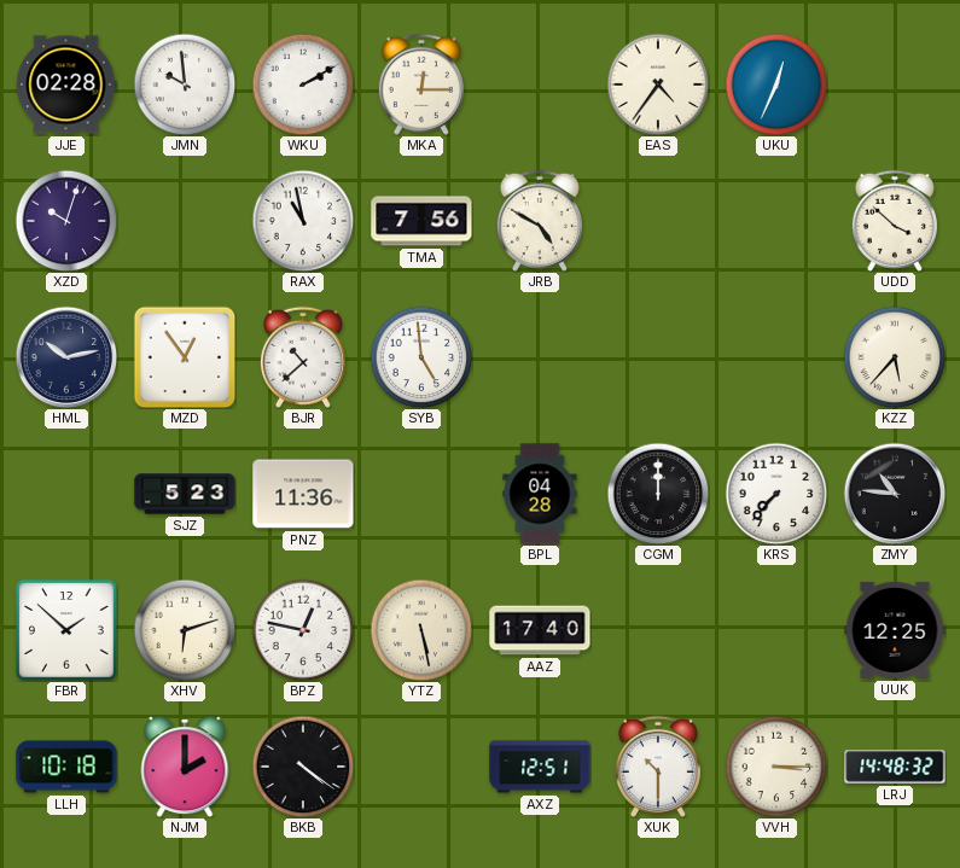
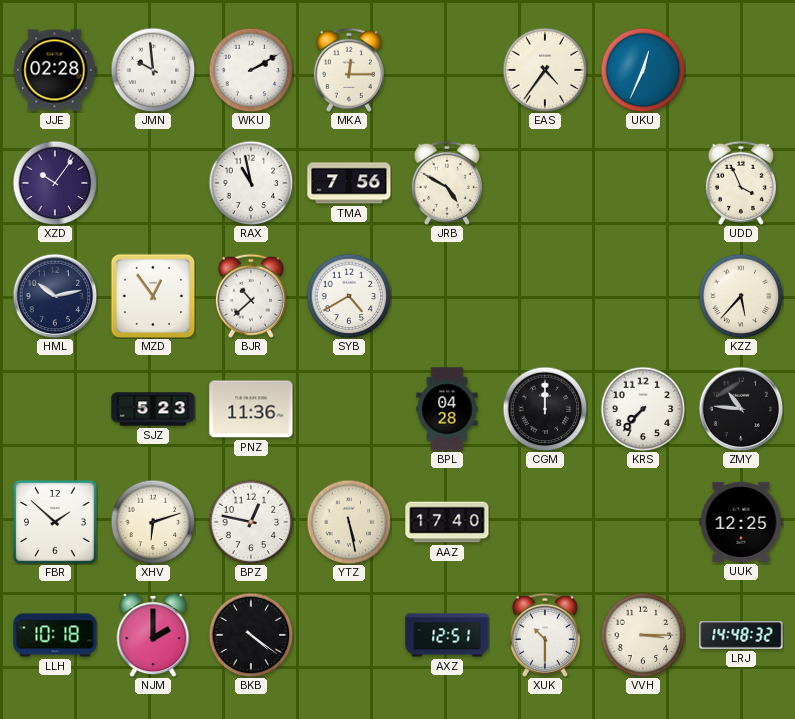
XZD: 10:03 -> 10:06 (55, 183)
UDD: 3:52 -> 3:56 (741, 183)
SYB: 4:59 -> 4:40 (349, 296)
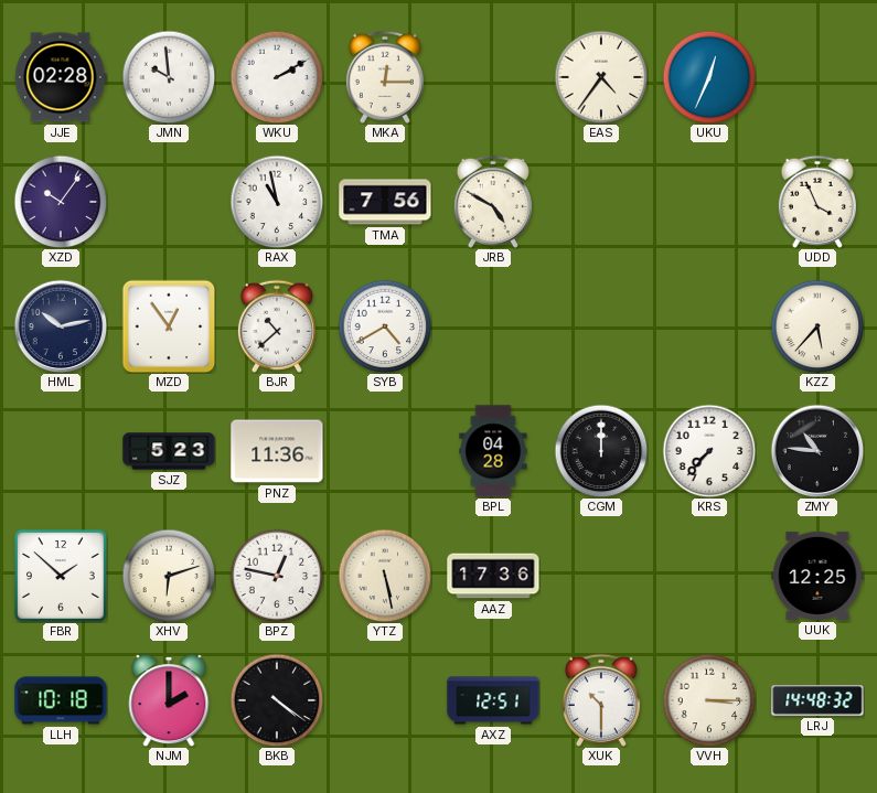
AAZ: 17:40 -> 17:36 (493, 576)
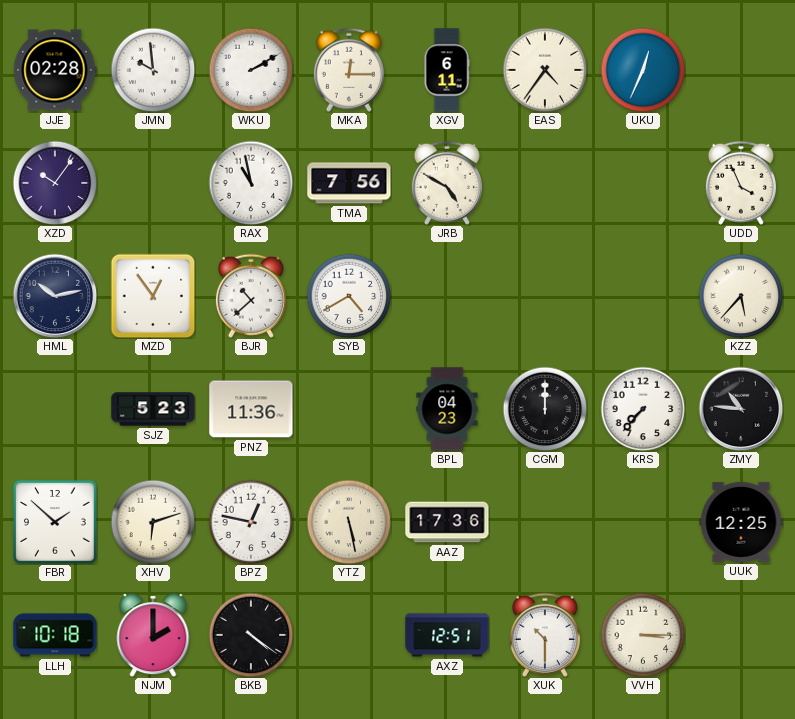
XGV: none -> 6:11 (447, 70)
BPL: 04:28 -> 04:23 (447, 409)
LRJ: 14:48 -> none (817, 700)
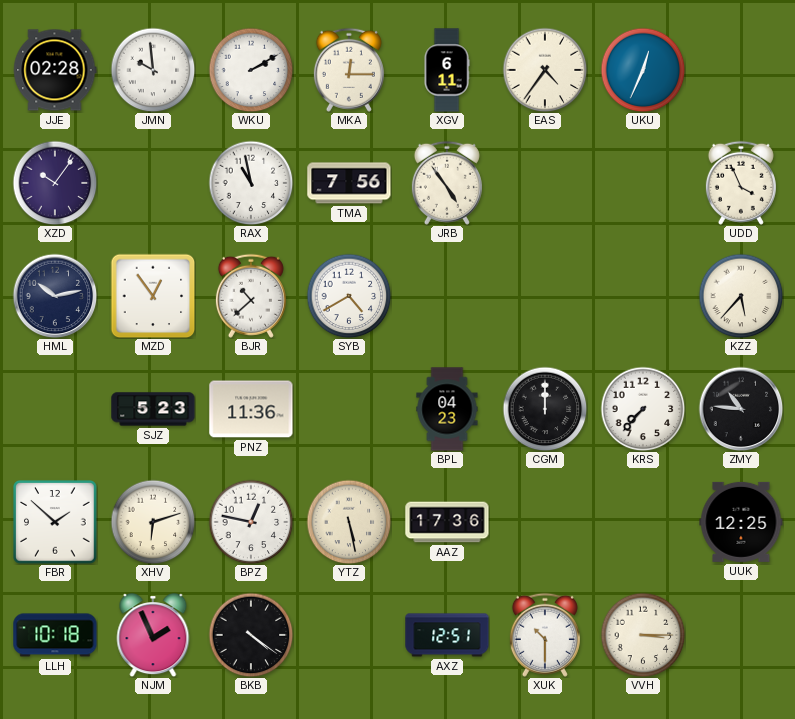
JRB: 4:50 -> 4:54 (447, 183)
NJM: 2:00 -> 1:56 (153, 635)
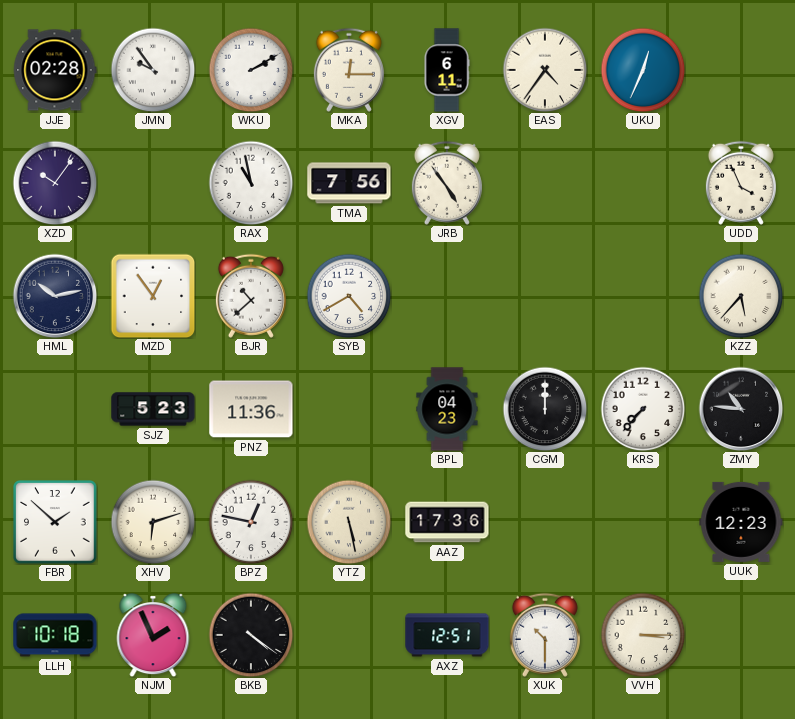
JMN: 9:59 -> 9:54 (153, 70)
UUK: 12:25 -> 12:23 (741, 522)
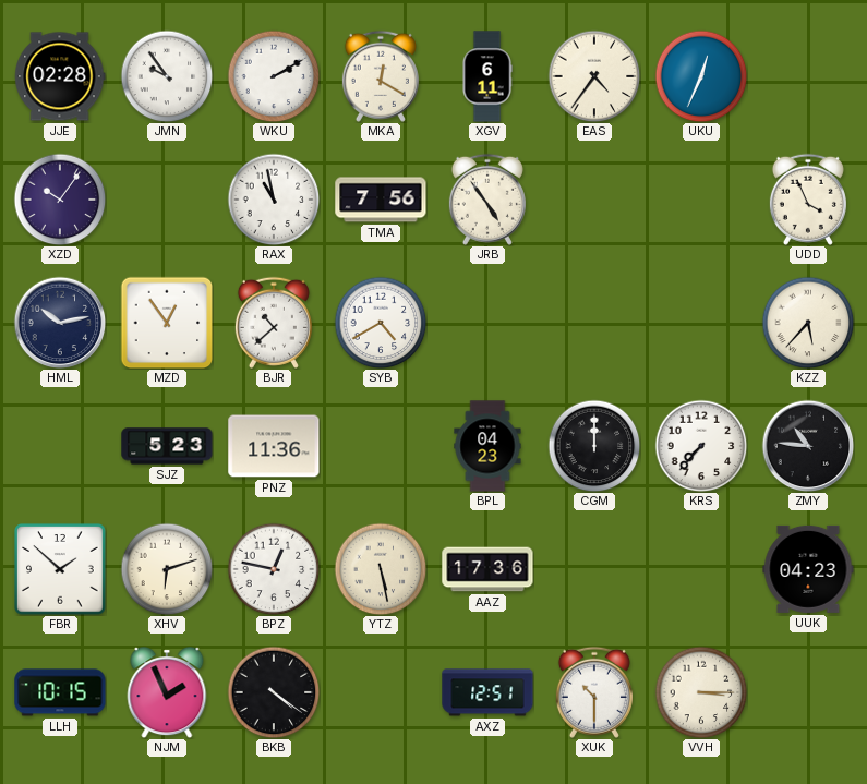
MKA: 12:15 -> 12:20 (381, 76)
UUK: 12:23 -> 04:23 (808, 569)
LLH: 10:18 -> 10:15 (60, 692)
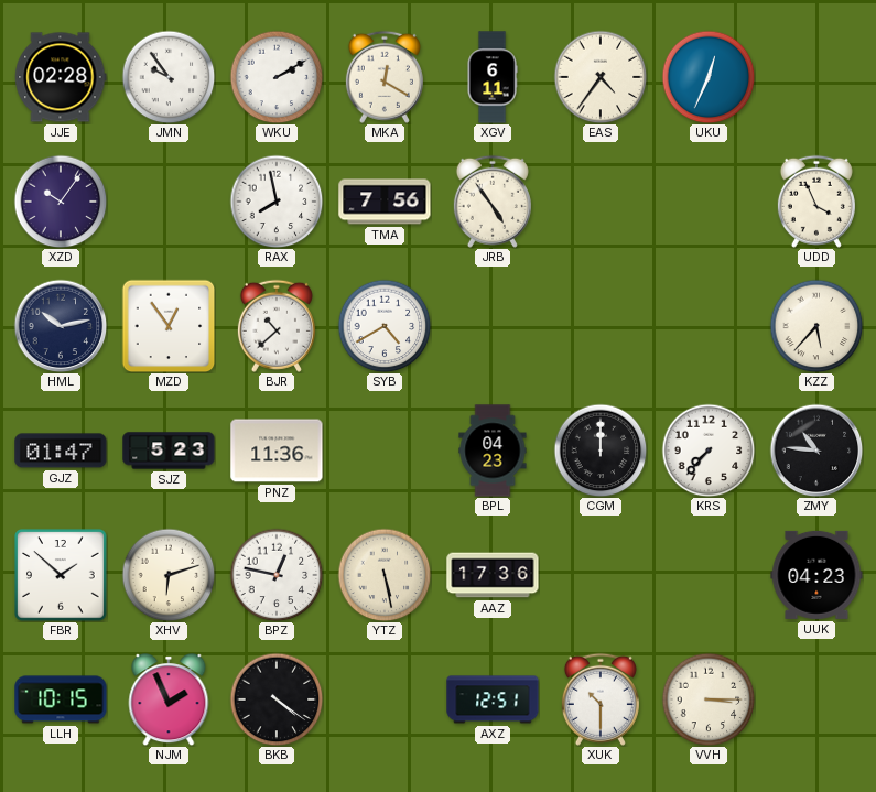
RAX: 10:58 -> 7:58 (277, 202)
GJZ: none -> 01:47 (61, 451)
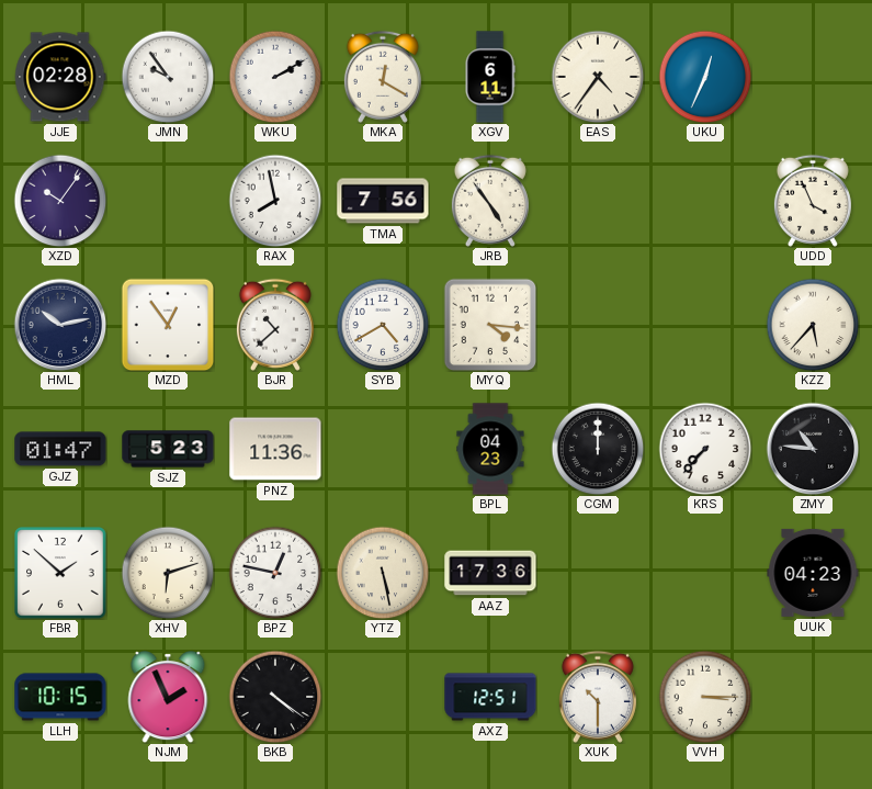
MYQ: none -> 4:16 (490, 325)
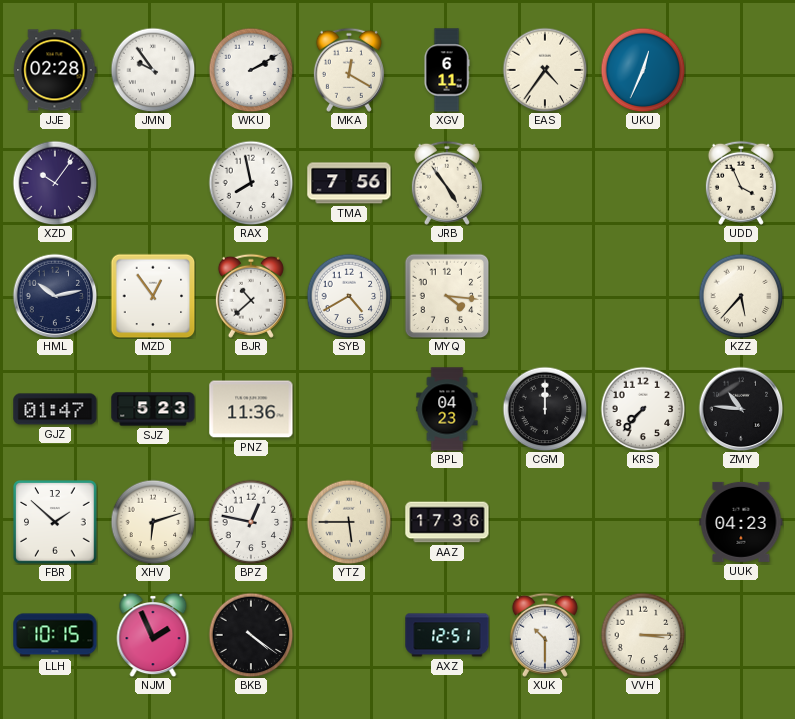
YTZ: 5:28 -> 5:45 (349, 522)
